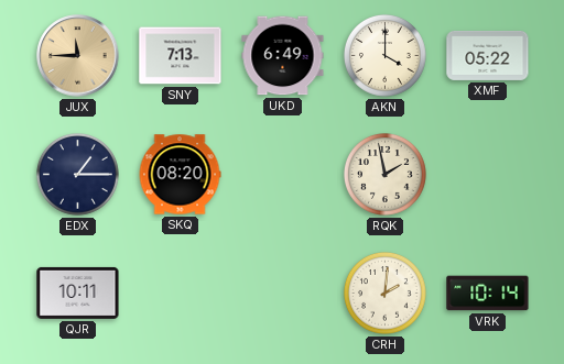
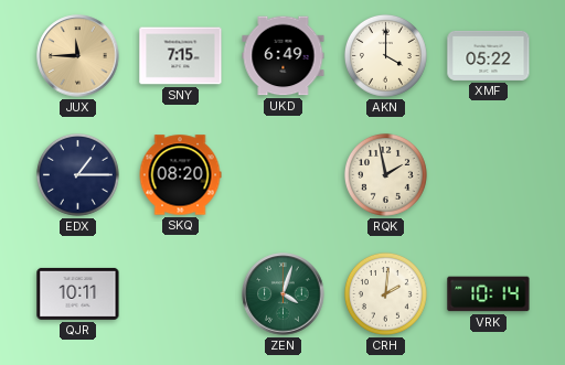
SNY: 7:13 -> 7:15 (181, 56)
ZEN: none -> 4:03 (284, 294)
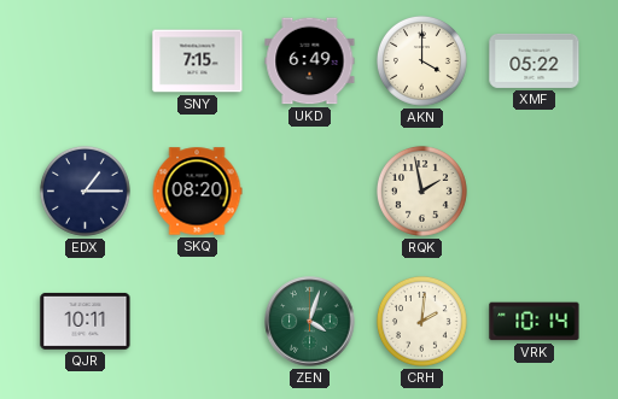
JUX: 11:45 -> none (78, 56)
